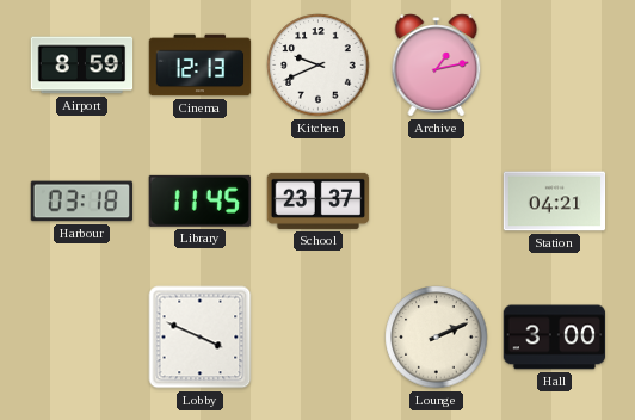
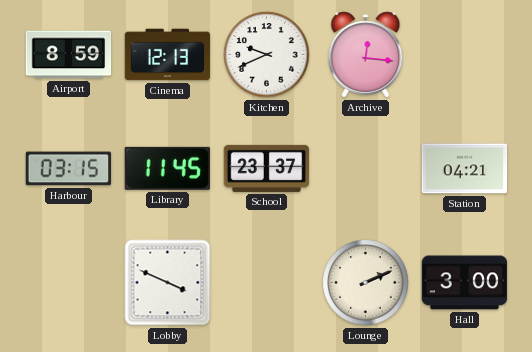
Archive: 1:13 -> 12:16 (366, 55)
Harbour: 03:18 -> 03:15 (69, 169)
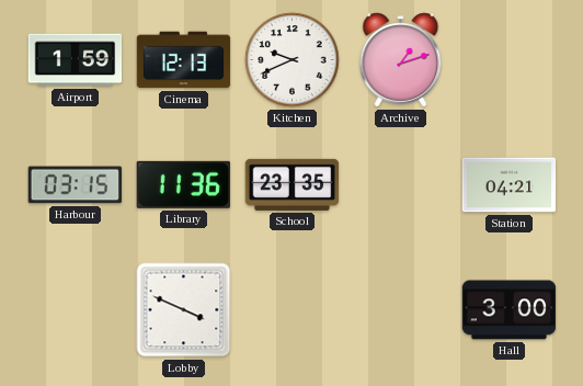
Airport: 8:59 -> 1:59 (76, 60)
Archive: 12:16 -> 1:12 (401, 60)
Library: 11:45 -> 11:36 (183, 184)
School: 23:37 -> 23:35 (293, 184)
Lounge: 2:11 -> none (366, 283)
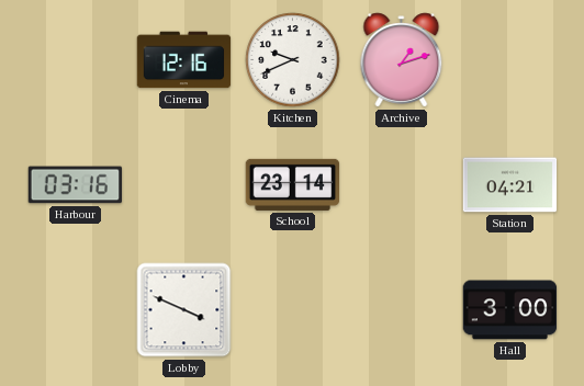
Airport: 1:59 -> none (76, 60)
Cinema: 12:13 -> 12:16 (184, 60)
Harbour: 03:15 -> 03:16 (76, 185)
Library: 11:36 -> none (183, 184)
School: 23:35 -> 23:14 (293, 184)
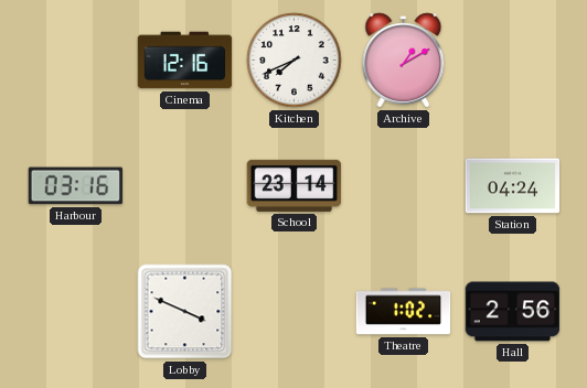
Kitchen: 9:41 -> 7:41 (295, 61)
Archive: 1:12 -> 1:10 (404, 61)
Station: 04:21 -> 04:24 (513, 186)
Theatre: none -> 1:02 (404, 312)
Hall: 3:00 -> 2:56 (513, 312)
